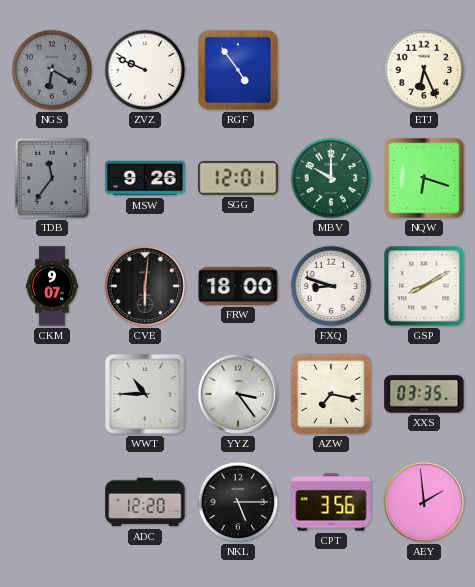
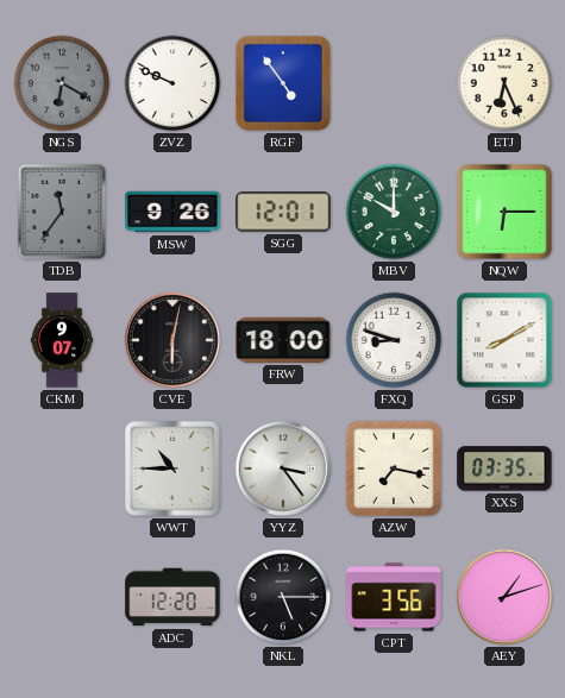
NQW: 6:18 -> 6:15 (504, 212)
CVE: 6:01 -> 6:02 (172, 340)
AEY: 1:59 -> 1:12 (504, 597)
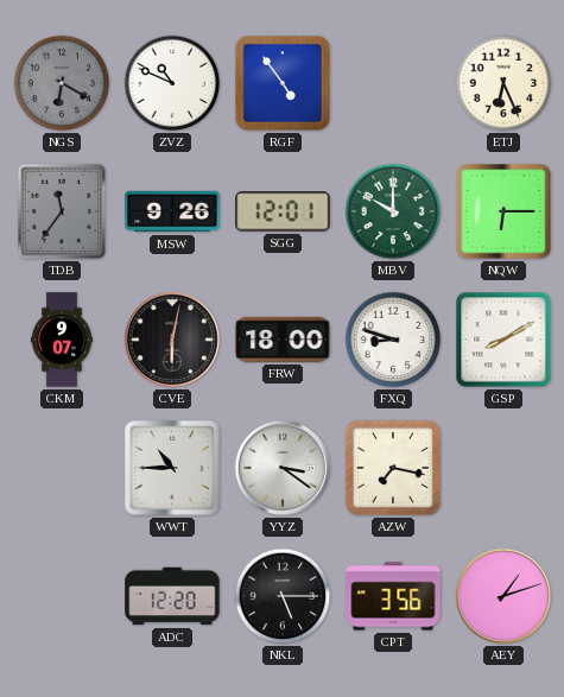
ZVZ: 9:49 -> 10:49 (172, 83)
YYZ: 3:24 -> 3:21 (283, 468)
XXS: 03:35 -> none (504, 469)
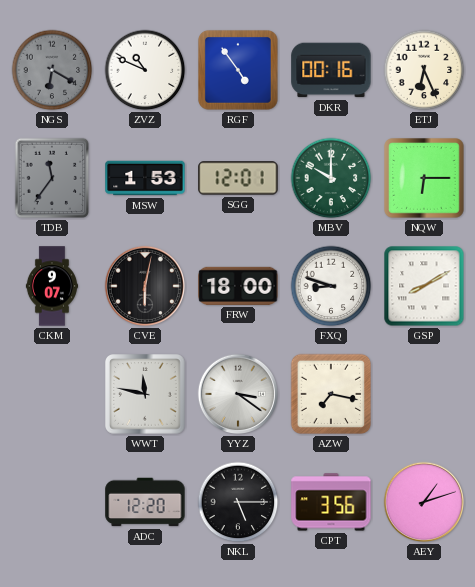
DKR: none -> 00:16 (331, 70)
MSW: 9:26 -> 1:53 (145, 178)
WWT: 10:45 -> 11:47 (145, 394)
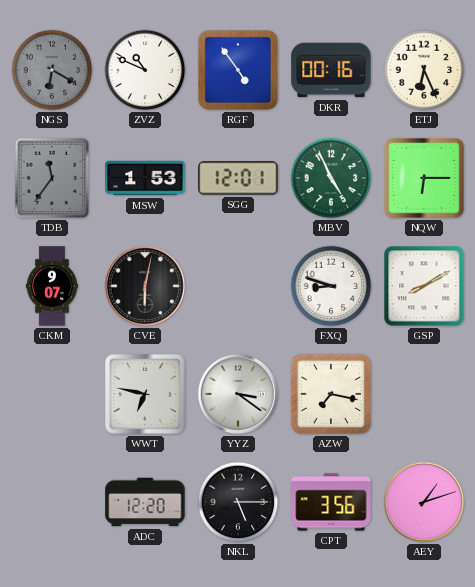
MBV: 10:00 -> 4:56 (331, 178)
FRW: 18:00 -> none (238, 286)
WWT: 11:47 -> 6:47 (145, 394)
